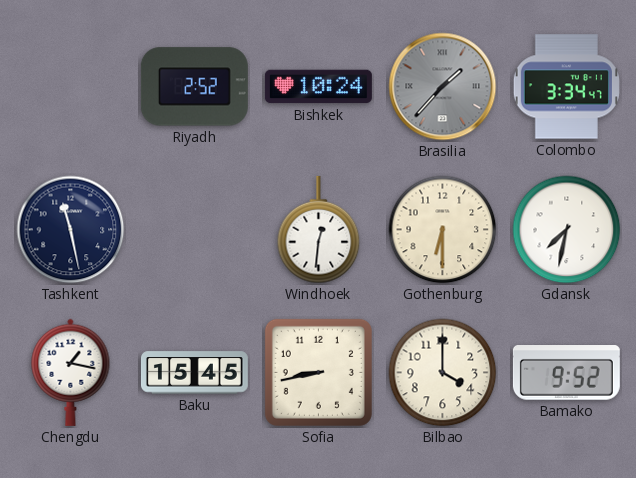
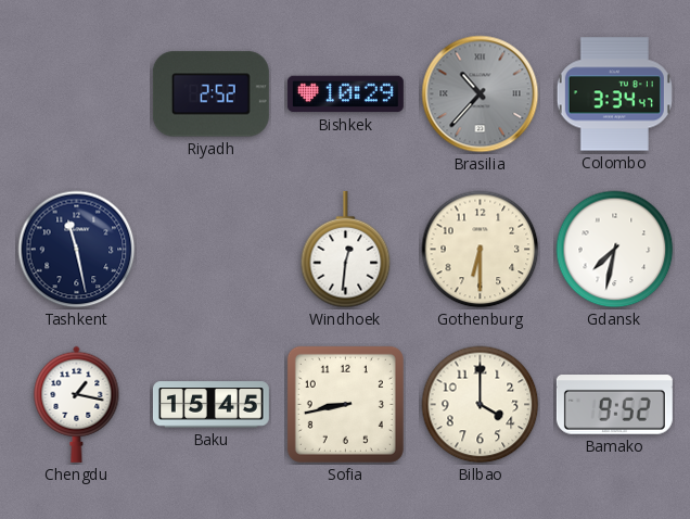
Bishkek: 10:24 -> 10:29 (345, 94)
Brasilia: 1:37 -> 10:37 (481, 94)
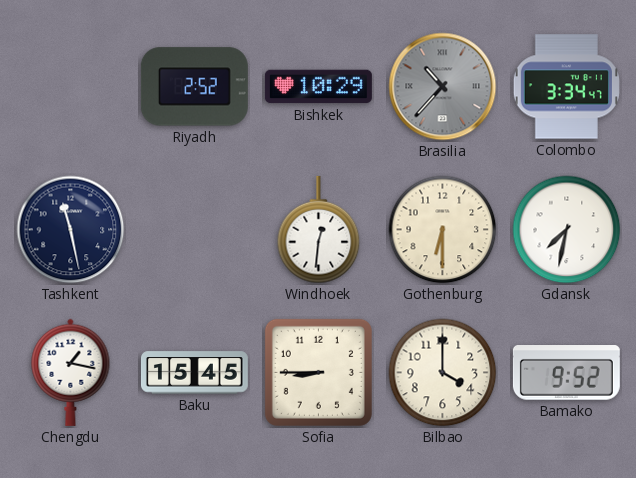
Sofia: 8:43 -> 8:45 (318, 372)
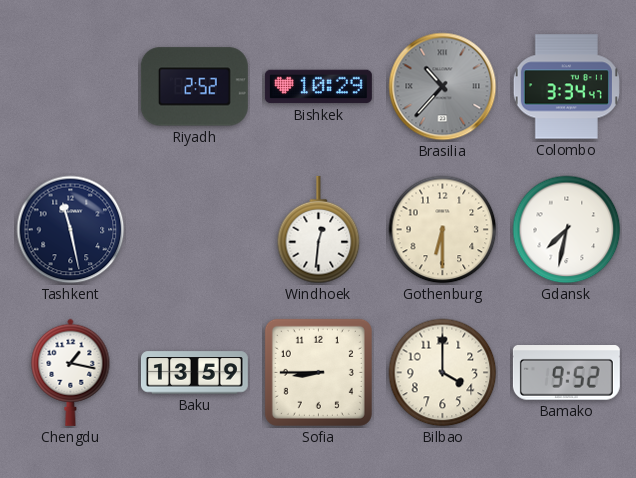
Baku: 15:45 -> 13:59 (194, 373)
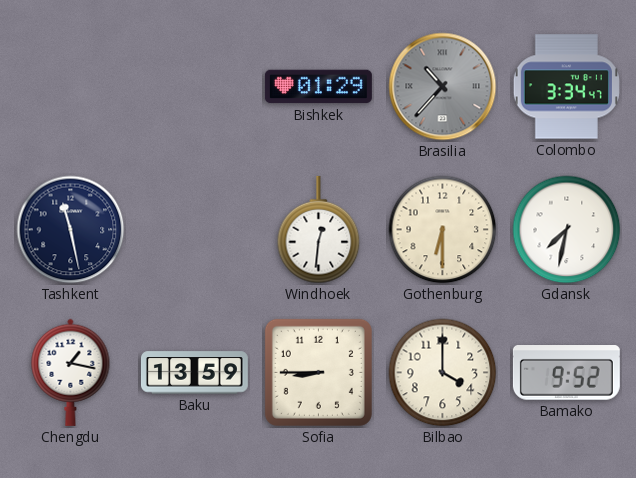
Riyadh: 2:52 -> none (194, 87)
Bishkek: 10:29 -> 01:29 (318, 87)
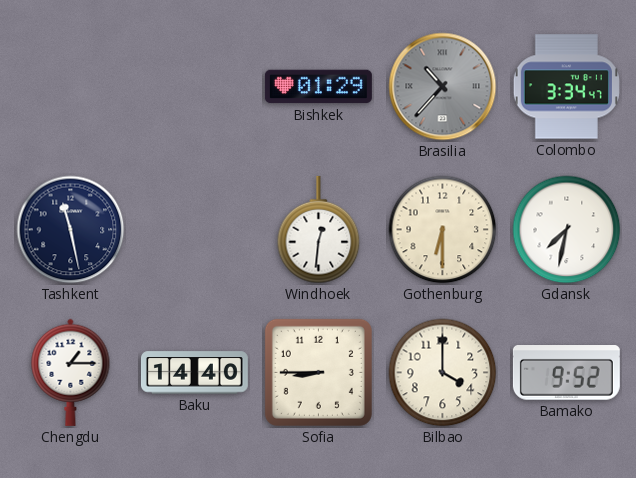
Chengdu: 1:17 -> 1:15 (71, 372)
Baku: 13:59 -> 14:40 (194, 373)
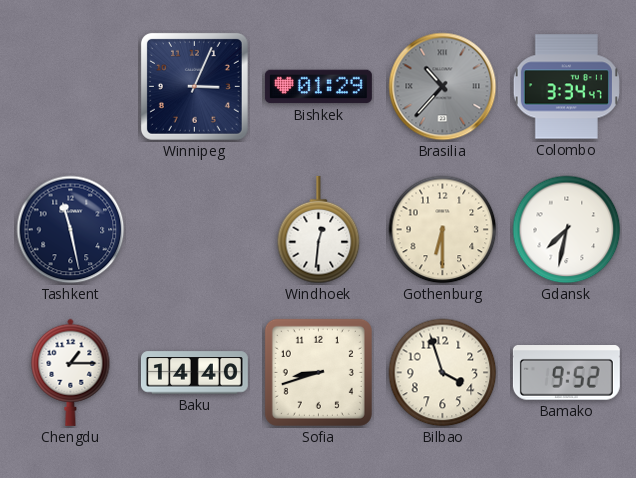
Winnipeg: none -> 3:04 (194, 86)
Sofia: 8:45 -> 8:42 (318, 372)
Bilbao: 4:00 -> 3:57 (443, 373)
